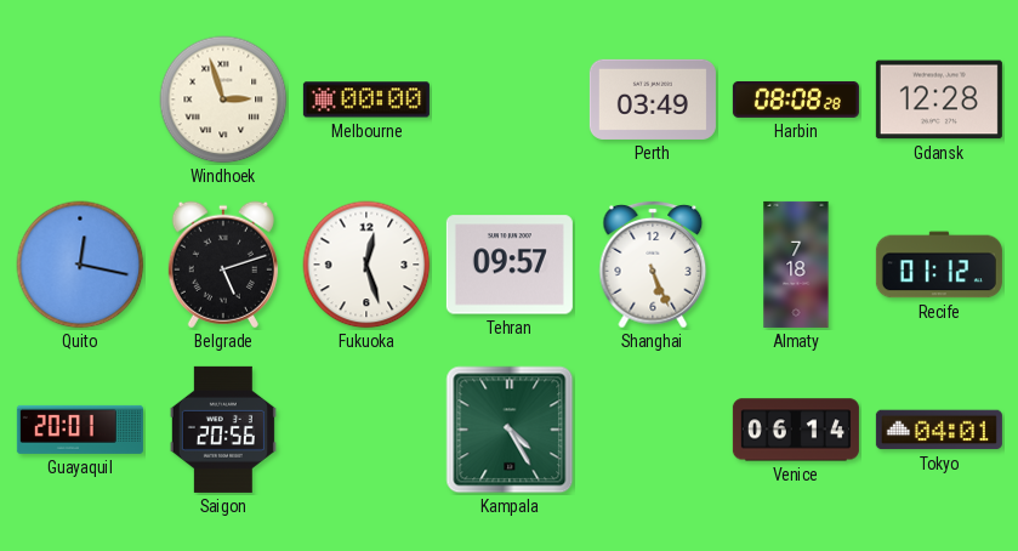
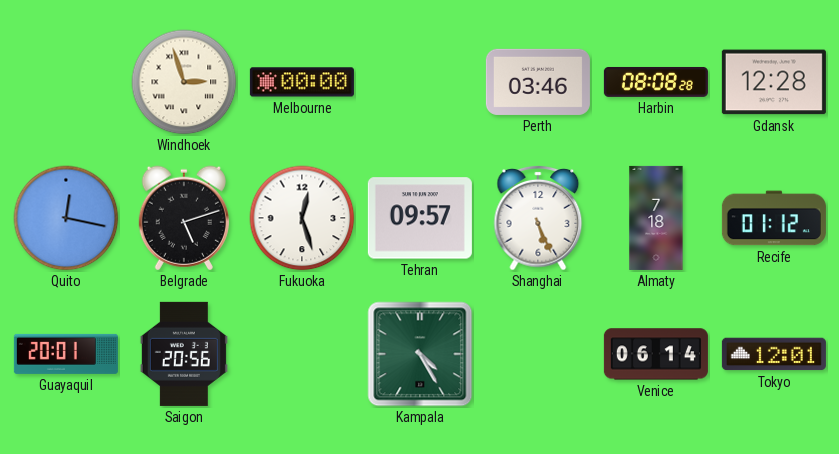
Perth: 03:49 -> 03:46 (538, 82)
Tokyo: 04:01 -> 12:01 (774, 354)
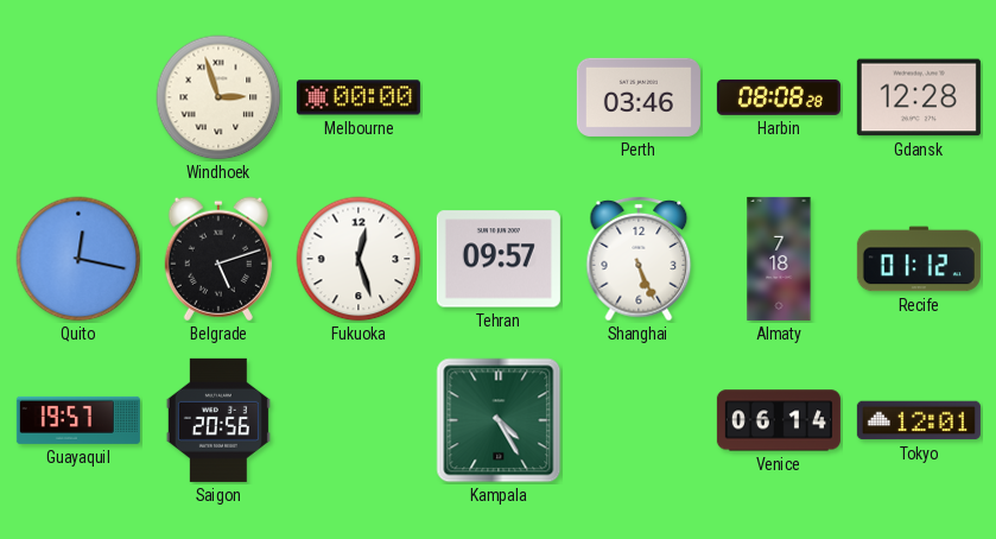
Guayaquil: 20:01 -> 19:57 (78, 420)
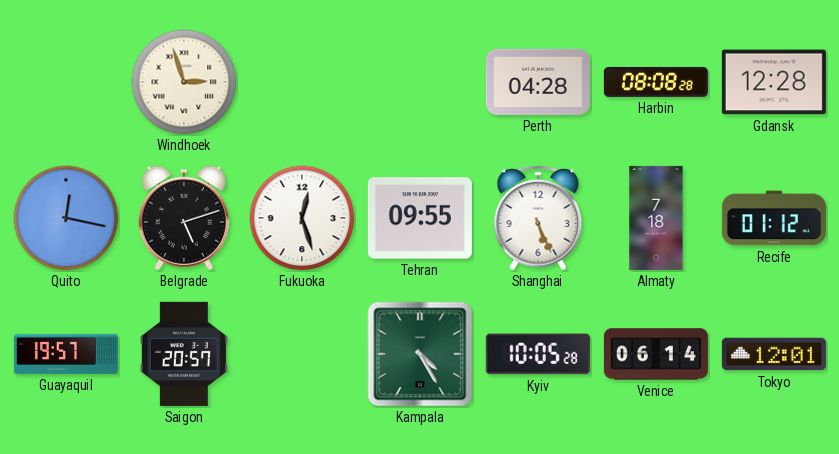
Melbourne: 00:00 -> none (359, 97)
Perth: 03:46 -> 04:28 (538, 82)
Tehran: 09:57 -> 09:55 (420, 218)
Saigon: 20:56 -> 20:57 (184, 354)
Kyiv: none -> 10:05 (538, 354)
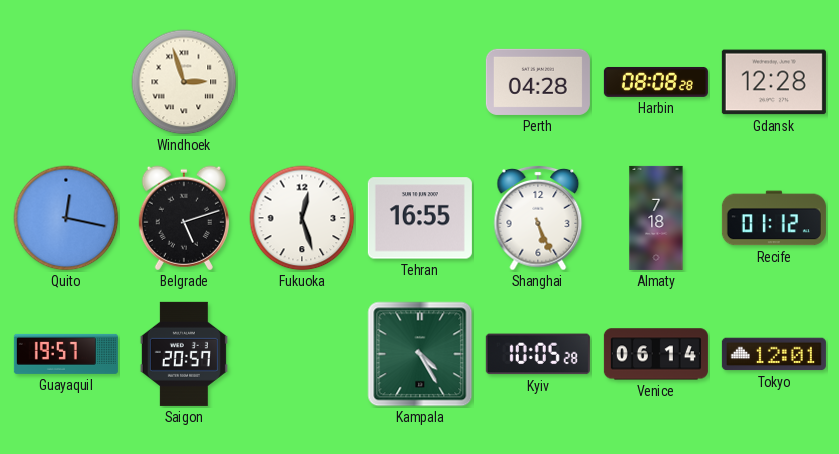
Tehran: 09:55 -> 16:55 (420, 218)
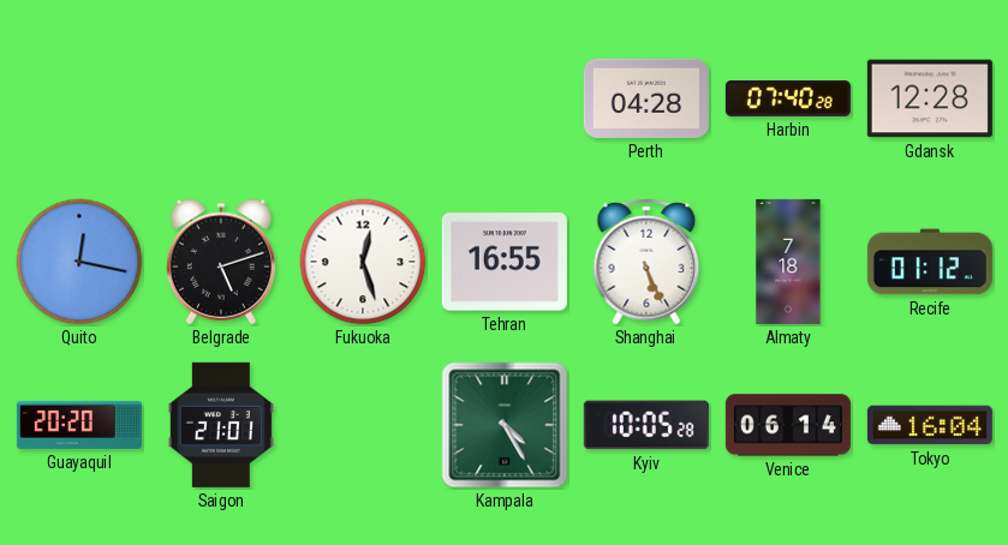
Windhoek: 2:57 -> none (184, 82)
Harbin: 08:08 -> 07:40 (788, 98)
Guayaquil: 19:57 -> 20:20 (79, 425)
Saigon: 20:57 -> 21:01 (221, 425)
Tokyo: 12:01 -> 16:04 (930, 425)
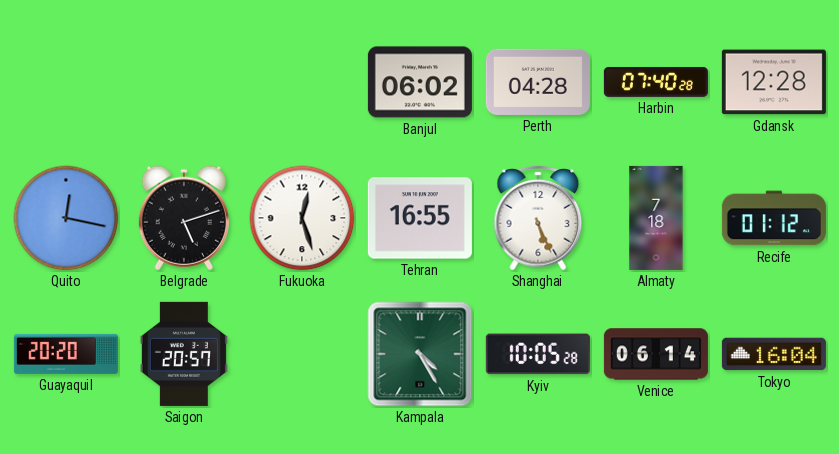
Banjul: none -> 06:02 (420, 82)
Saigon: 21:01 -> 20:57 (184, 354)
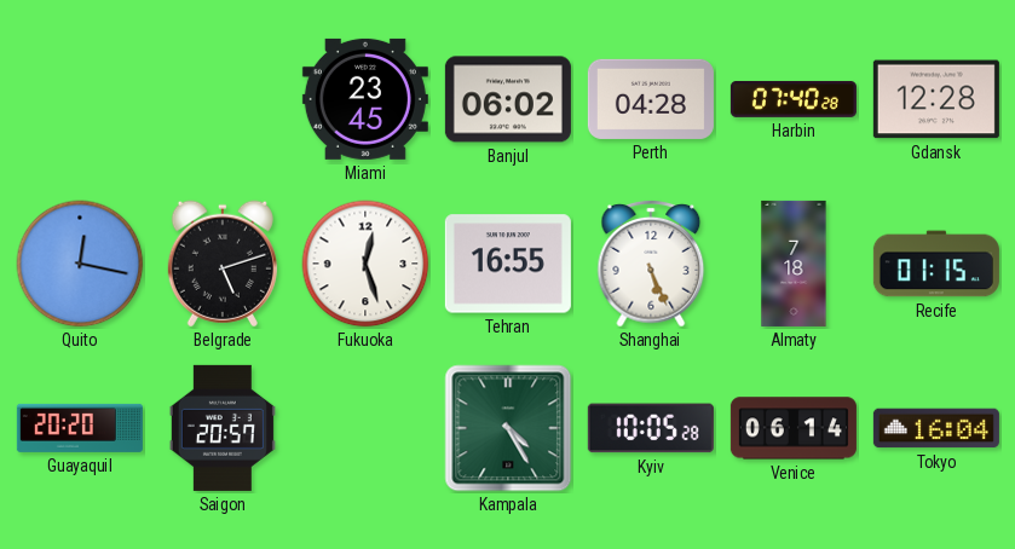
Miami: none -> 23:45 (365, 99)
Recife: 01:12 -> 01:15 (936, 264)
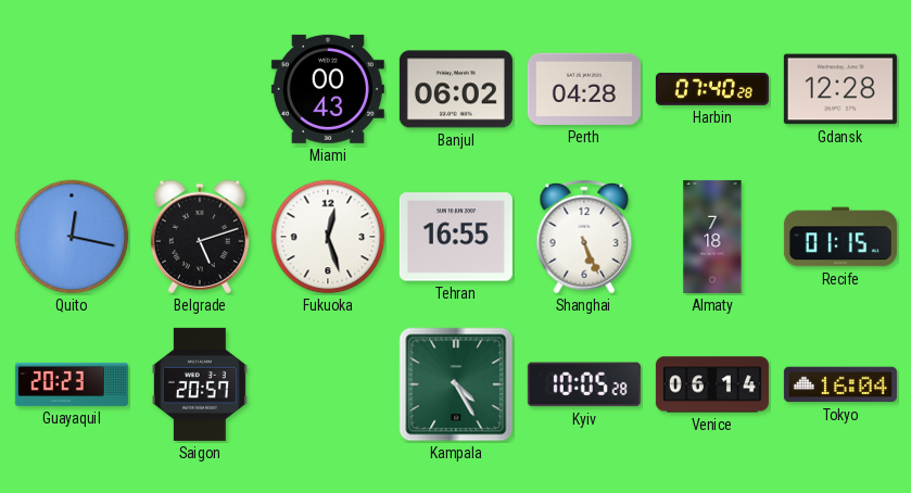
Miami: 23:45 -> 00:43 (328, 89)
Guayaquil: 20:20 -> 20:23 (72, 384)
